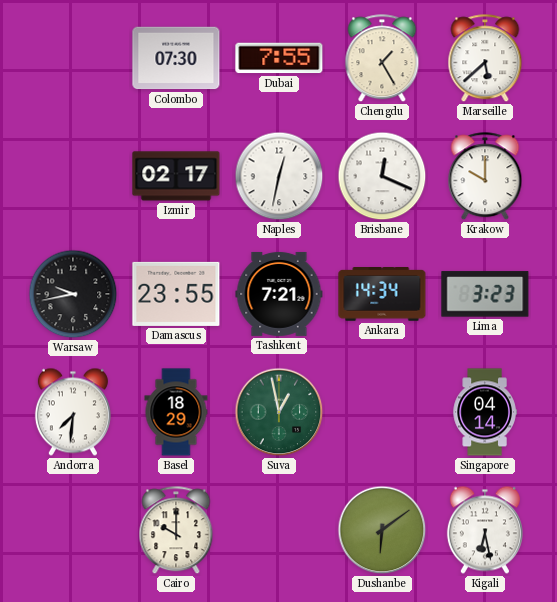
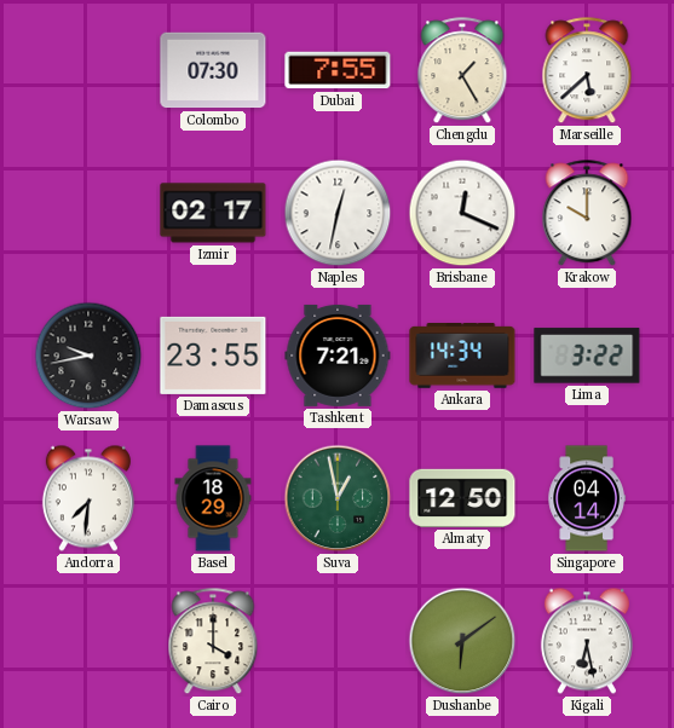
Lima: 3:23 -> 3:22 (587, 356)
Almaty: none -> 12:50 (462, 498)
Cairo: 10:00 -> 4:00 (213, 642)
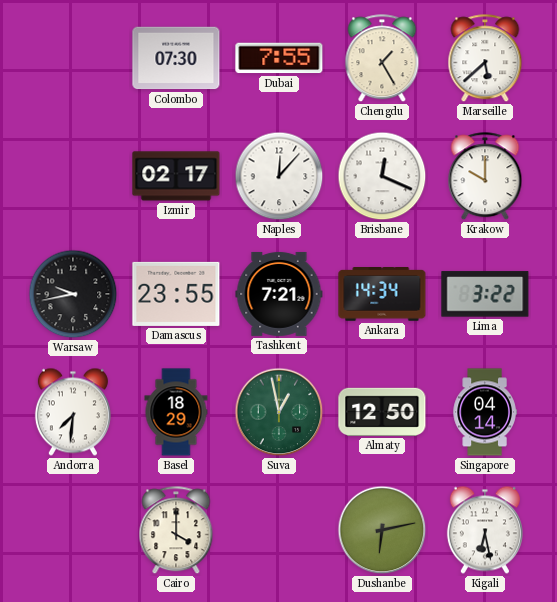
Naples: 12:32 -> 12:07 (279, 176)
Dushanbe: 6:09 -> 6:13 (382, 530)
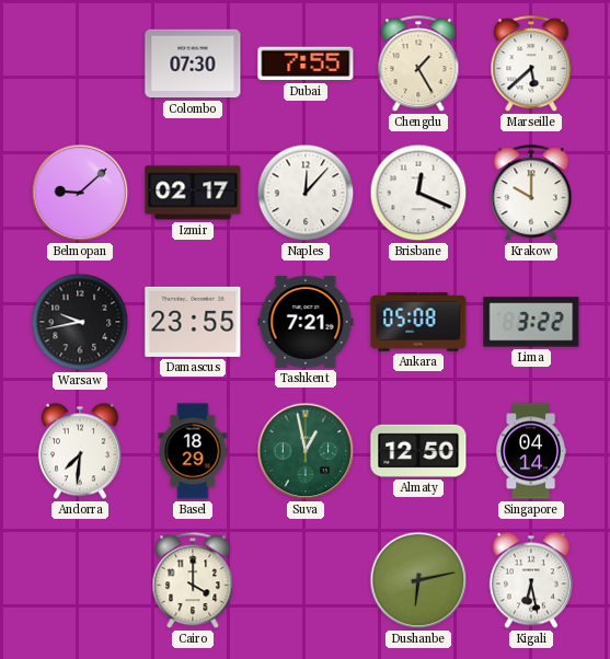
Belmopan: none -> 9:08 (80, 193)
Ankara: 14:34 -> 05:08 (418, 322)
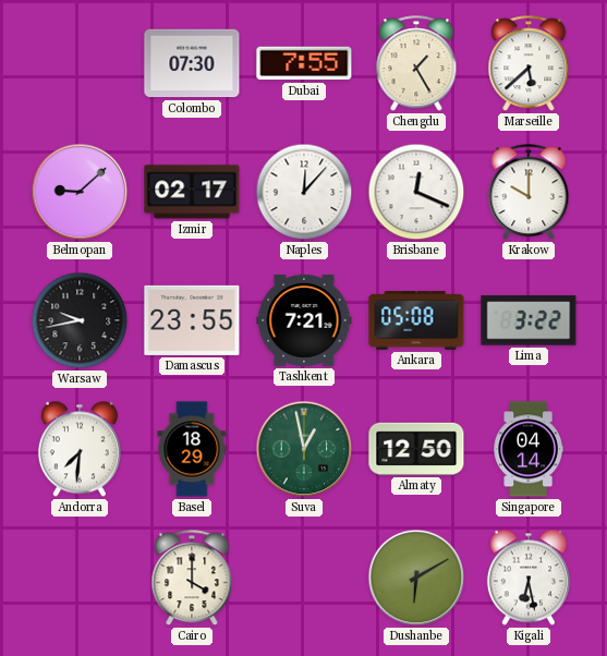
Dushanbe: 6:13 -> 6:10 (416, 578)
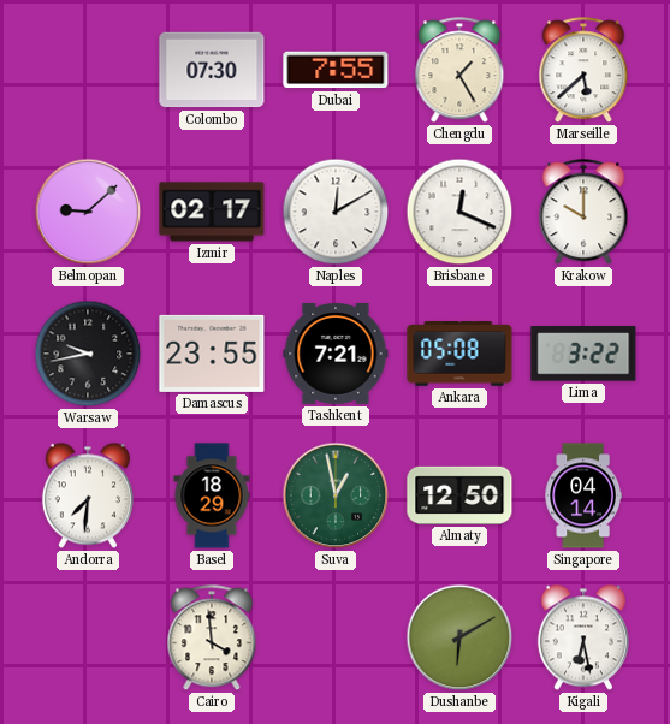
Naples: 12:07 -> 12:10 (336, 212)
Cairo: 4:00 -> 3:59 (212, 639)
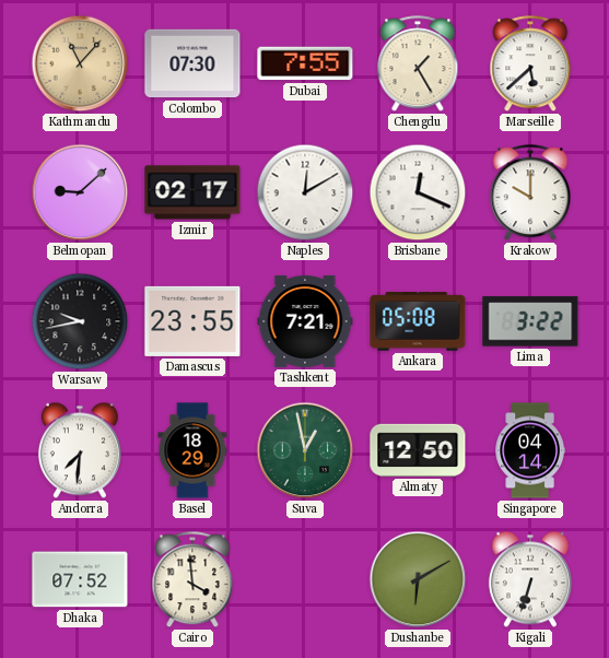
Kathmandu: none -> 11:07 (80, 63)
Dhaka: none -> 07:52 (80, 579)
Kigali: 6:28 -> 6:33 (530, 579)
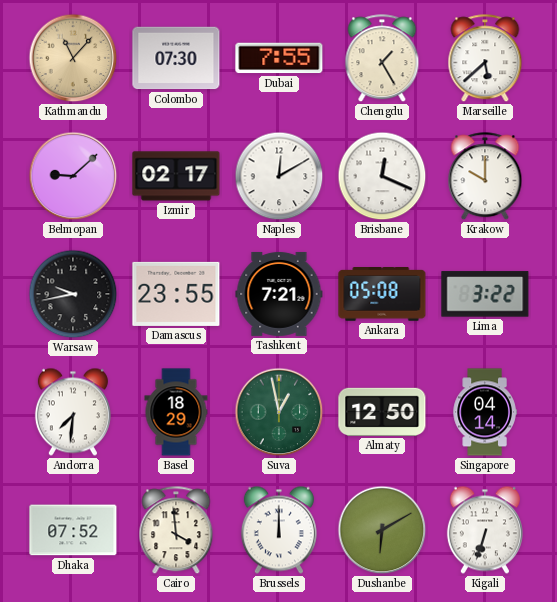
Brussels: none -> 12:00 (279, 530)
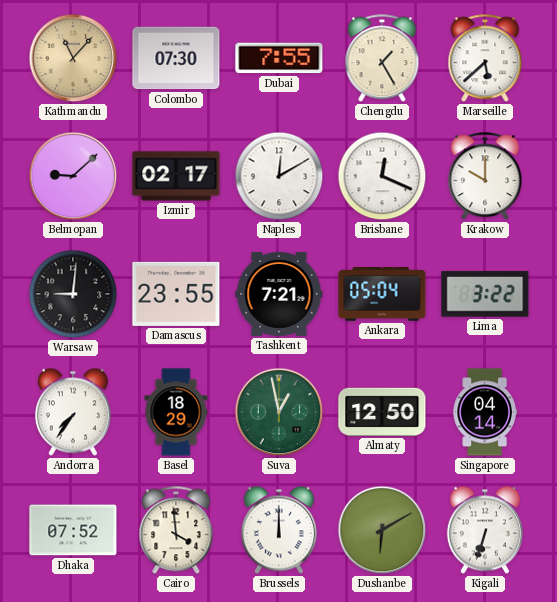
Warsaw: 9:43 -> 9:01 (73, 294)
Ankara: 05:08 -> 05:04 (382, 294)
Andorra: 7:31 -> 7:36 (73, 412)
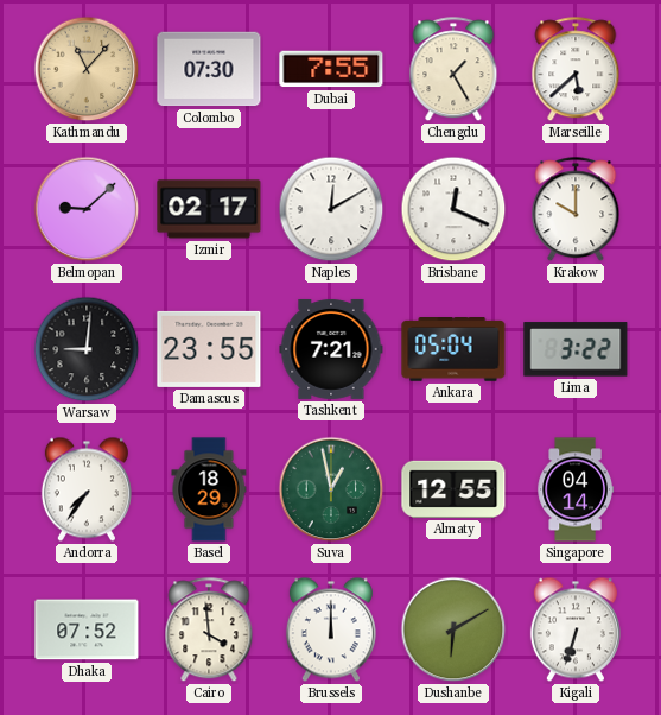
Almaty: 12:50 -> 12:55 (453, 489)
